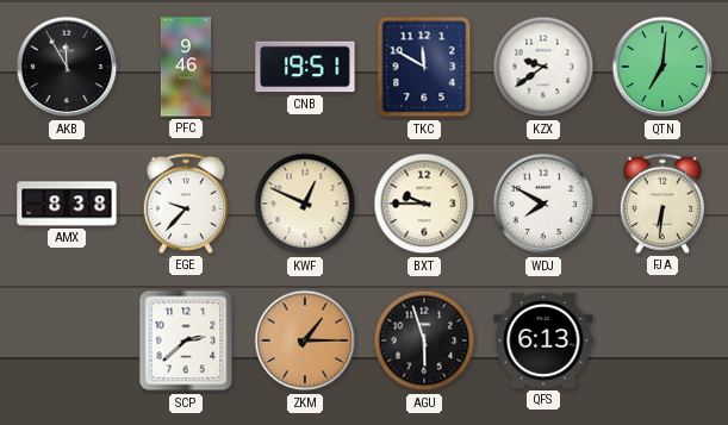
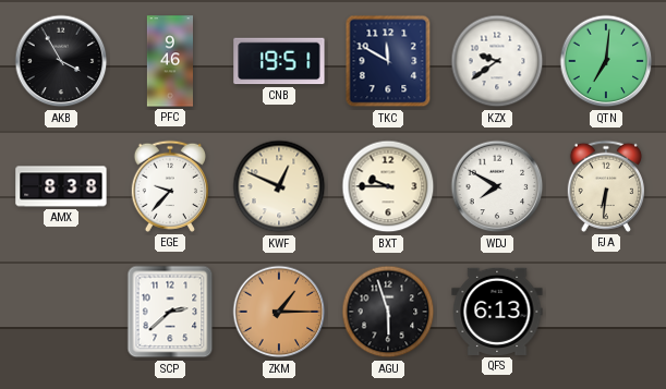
AKB: 11:55 -> 3:55 (61, 61)
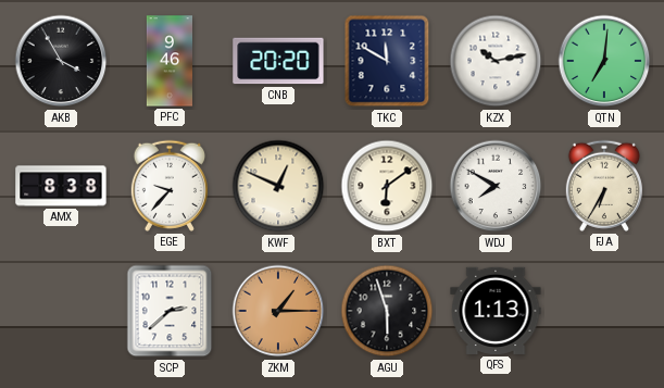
CNB: 19:51 -> 20:20 (278, 61)
KZX: 9:39 -> 10:13 (496, 61)
BXT: 9:45 -> 6:09 (387, 186)
FJA: 6:31 -> 6:35 (604, 186)
QFS: 6:13 -> 1:13 (496, 311)
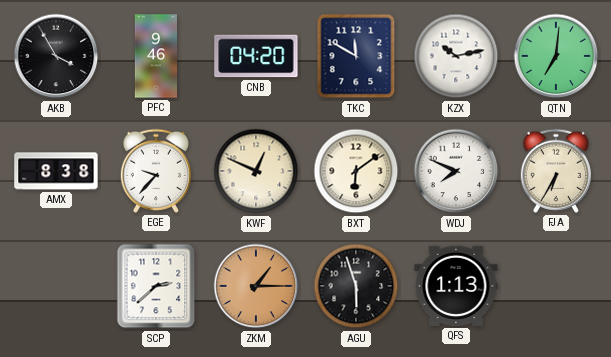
CNB: 20:20 -> 04:20 (256, 56)
WDJ: 7:50 -> 7:49 (456, 171)
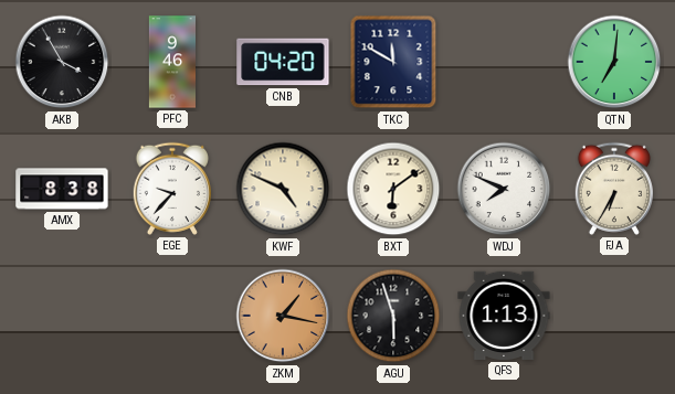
KZX: 10:13 -> none (456, 56)
KWF: 12:49 -> 4:49 (283, 189)
SCP: 2:38 -> none (156, 286)
ZKM: 1:15 -> 1:17 (283, 316)
